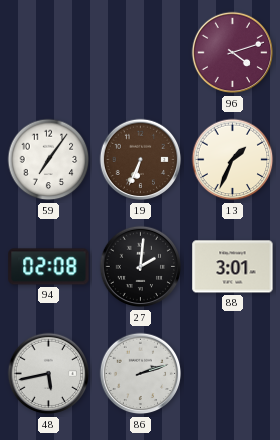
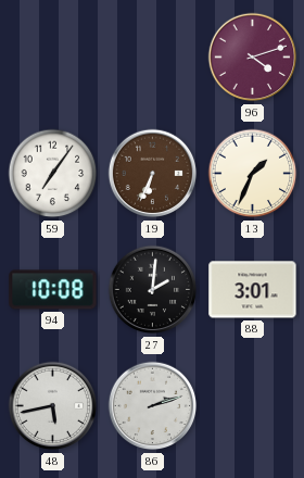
94: 02:08 -> 10:08 (53, 290)
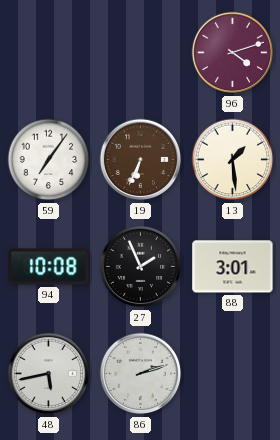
13: 1:34 -> 1:29 (233, 160)
27: 2:01 -> 1:56 (141, 267)
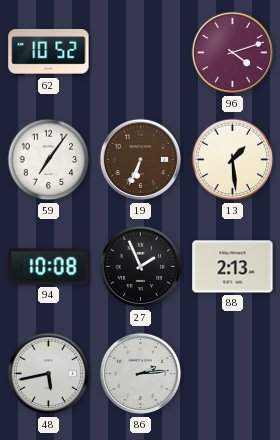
62: none -> 10:52 (49, 53)
88: 3:01 -> 2:13 (233, 267)
86: 2:12 -> 2:14 (141, 374)
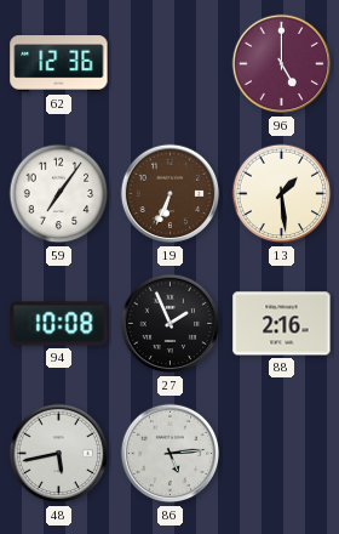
62: 10:52 -> 12:36 (59, 64)
96: 4:12 -> 5:00 (282, 64)
88: 2:13 -> 2:16 (282, 324)
86: 2:14 -> 5:14 (171, 454)
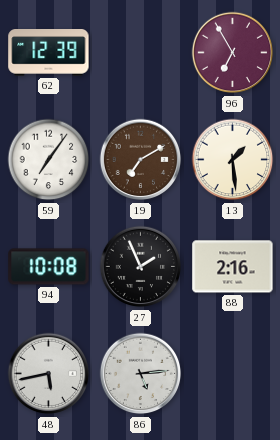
62: 12:36 -> 12:39 (49, 53)
96: 5:00 -> 6:55 (233, 53)
19: 6:34 -> 7:10 (141, 160)
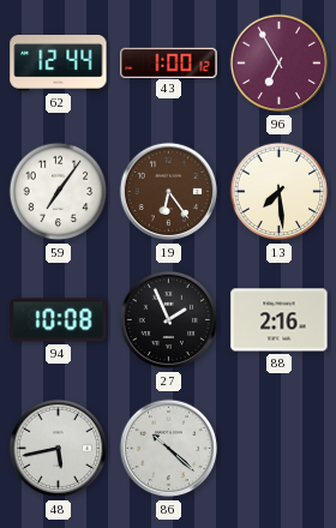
62: 12:39 -> 12:44 (59, 64)
43: none -> 1:00 (169, 62)
19: 7:10 -> 6:24 (169, 192)
13: 1:29 -> 7:29 (280, 192)
86: 5:14 -> 10:22 (169, 449)
